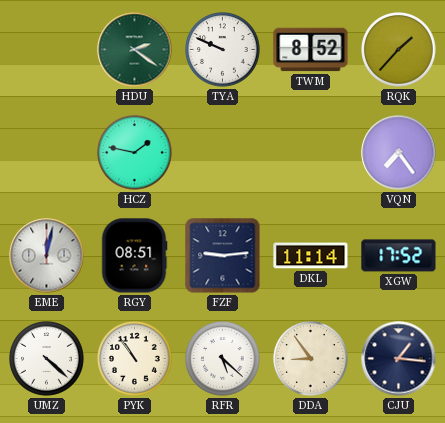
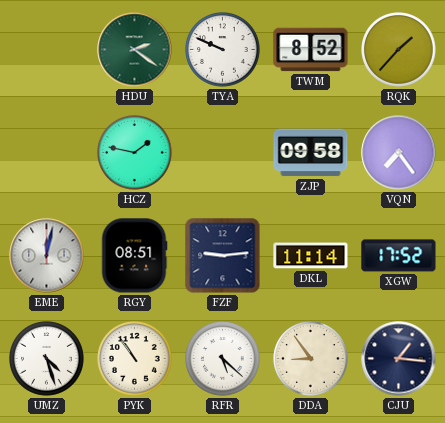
ZJP: none -> 09:58 (311, 153)
UMZ: 4:22 -> 4:27 (47, 359)
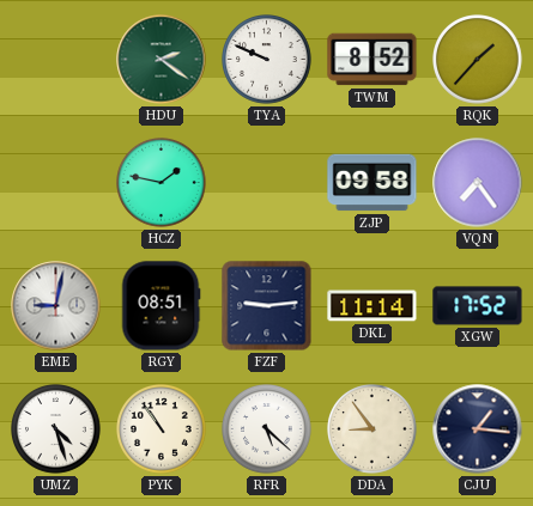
EME: 12:02 -> 9:02 (56, 306)
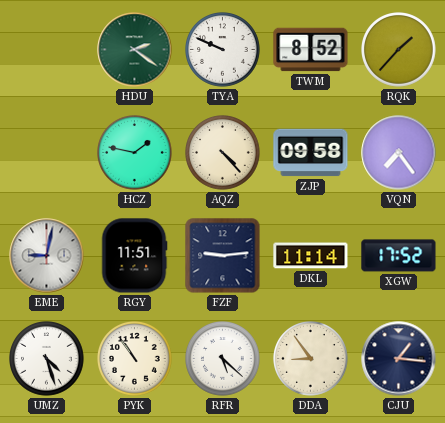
AQZ: none -> 4:23 (223, 153)
RGY: 08:51 -> 11:51 (134, 256)
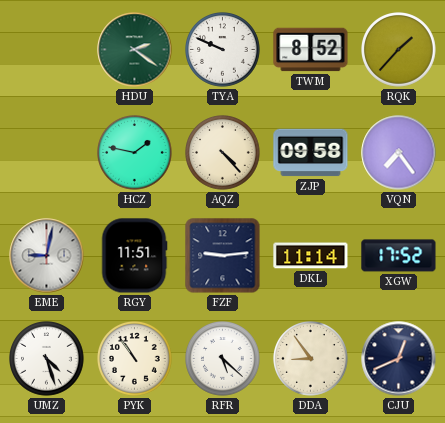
CJU: 1:16 -> 12:41 (399, 359)
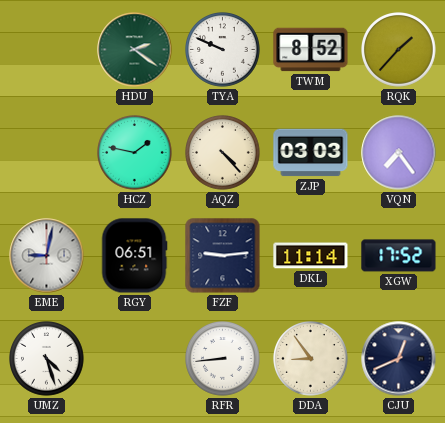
ZJP: 09:58 -> 03:03 (311, 153)
RGY: 11:51 -> 06:51 (134, 256)
PYK: 10:54 -> none (135, 359)
RFR: 5:22 -> 8:44 (223, 359)
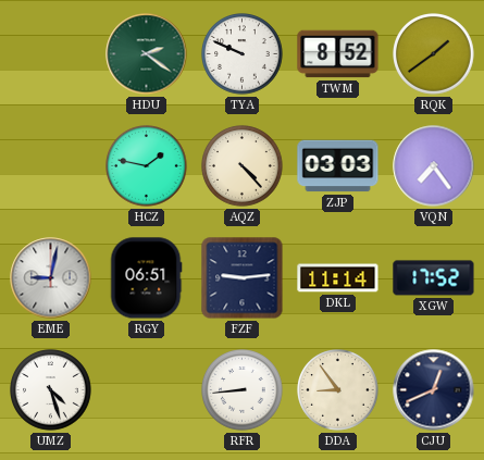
RQK: 1:37 -> 1:39 (434, 54)
